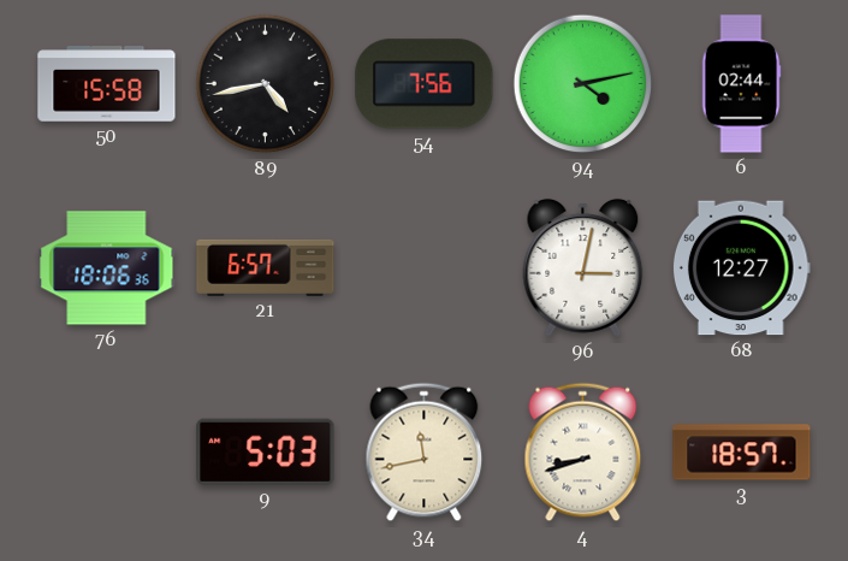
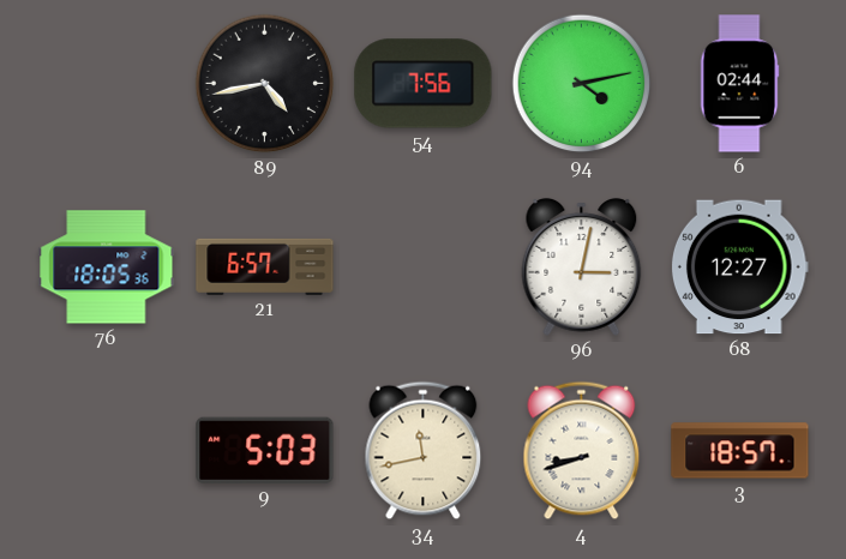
50: 15:58 -> none (107, 84)
76: 18:06 -> 18:05 (107, 268)
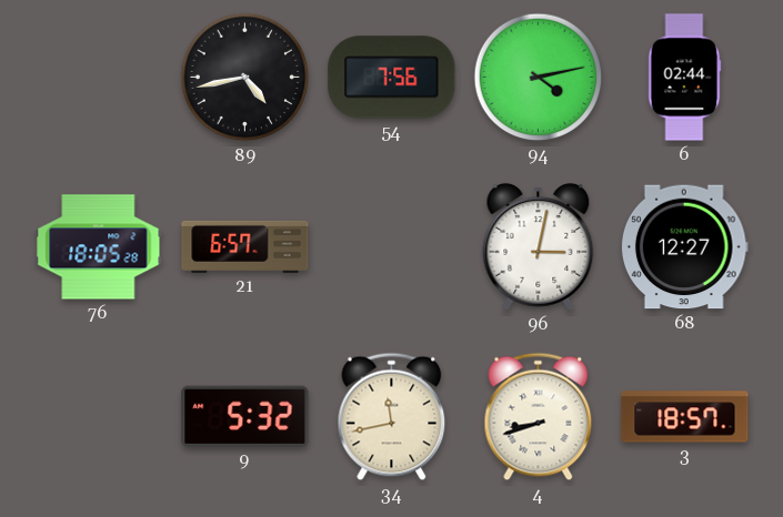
76: 18:05:36 -> 18:05:28 (99, 247)
9: 5:03 -> 5:32 (245, 416)
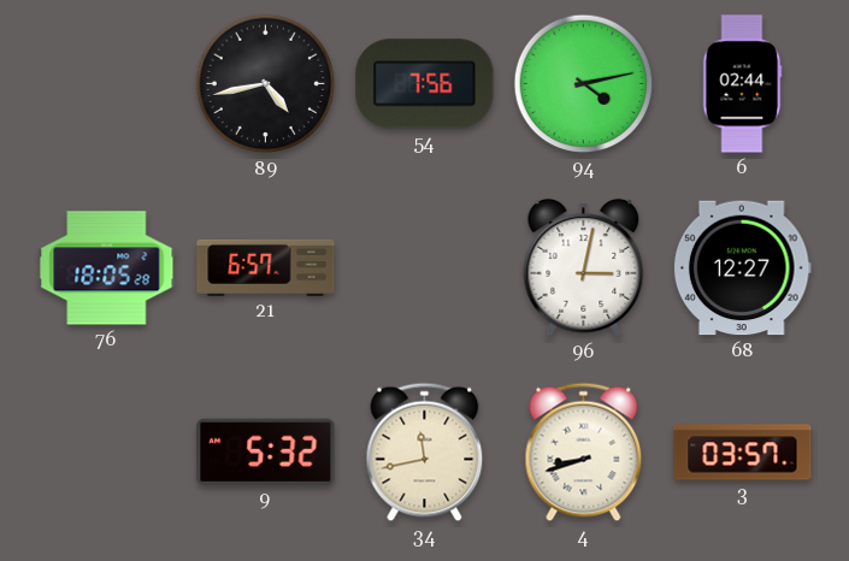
3: 18:57 -> 03:57 (743, 453)
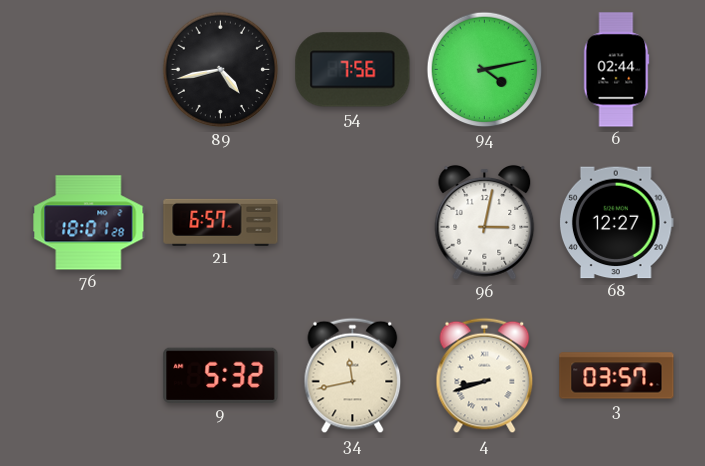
76: 18:05 -> 18:01 (89, 223)
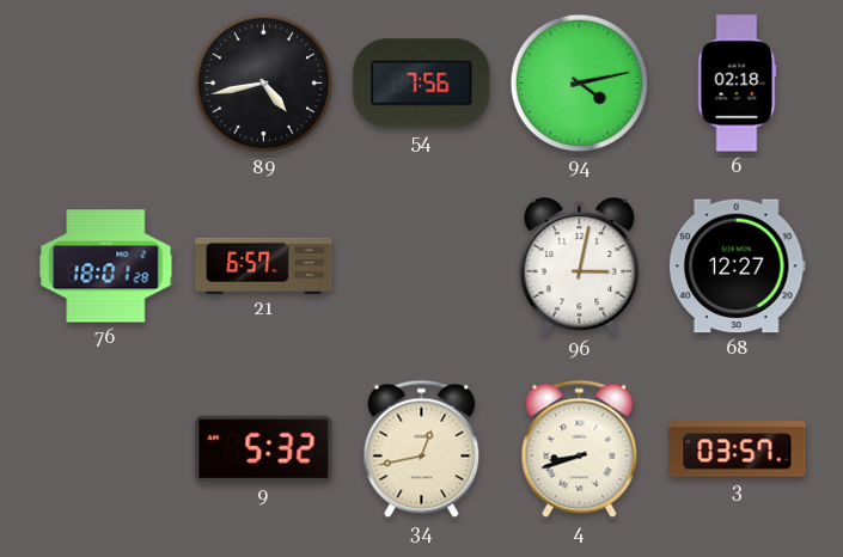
6: 02:44 -> 02:18 (737, 84)
34: 11:43 -> 12:43 (422, 449)
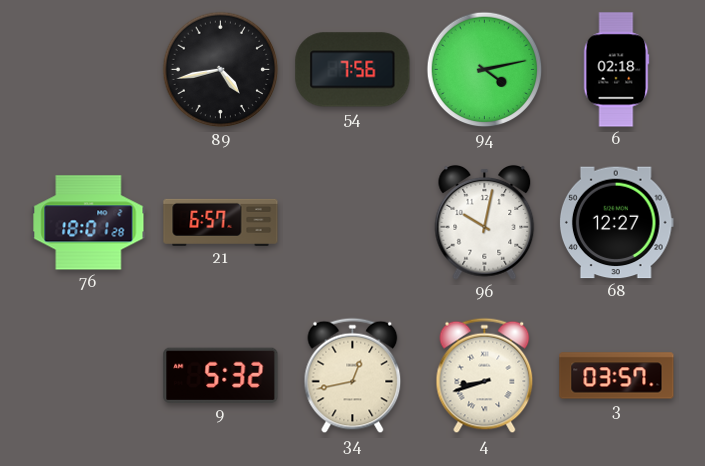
96: 3:02 -> 10:02 (485, 222)
